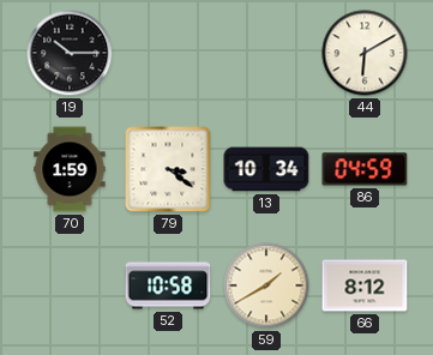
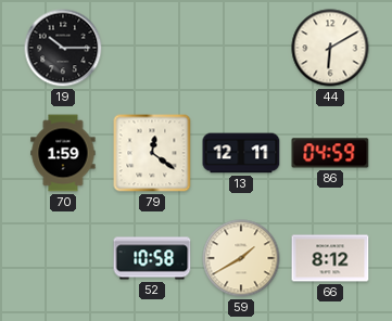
79: 3:21 -> 12:21 (152, 153)
13: 10:34 -> 12:11 (241, 153)
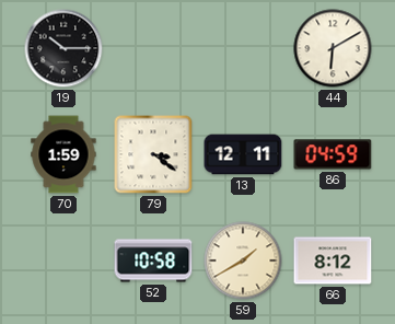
79: 12:21 -> 3:21 (153, 154)
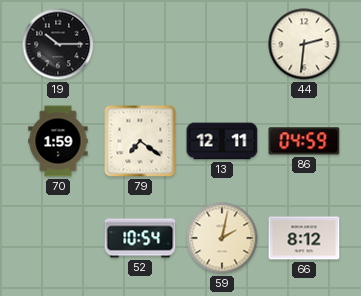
44: 6:10 -> 2:31 (304, 44)
79: 3:21 -> 7:21 (140, 141)
52: 10:58 -> 10:54 (140, 238)
59: 1:40 -> 2:02 (222, 238)
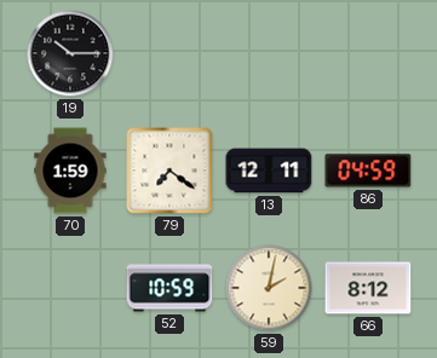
44: 2:31 -> none (304, 44)
52: 10:54 -> 10:59 (169, 288)
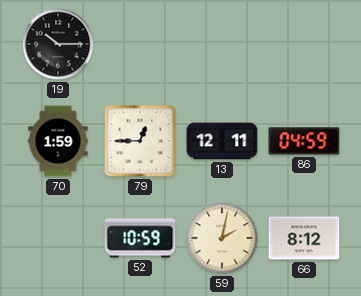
79: 7:21 -> 12:45 (140, 141)
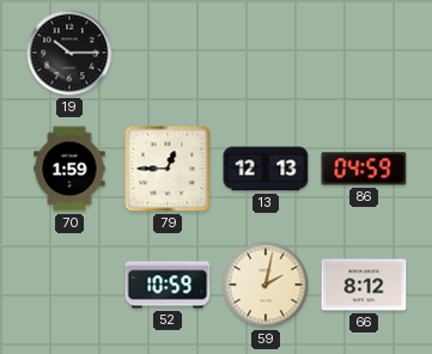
13: 12:11 -> 12:13 (266, 169)
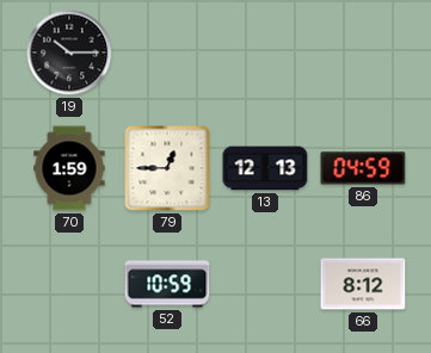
59: 2:02 -> none (266, 285)
